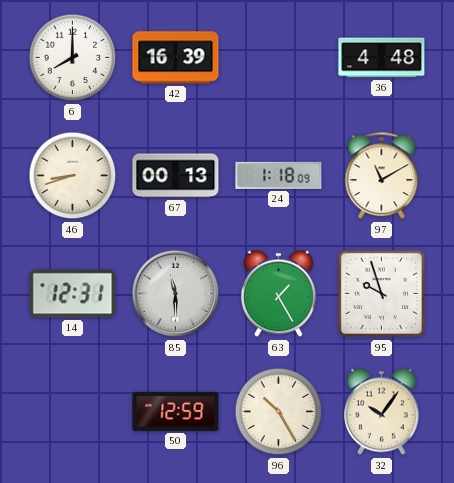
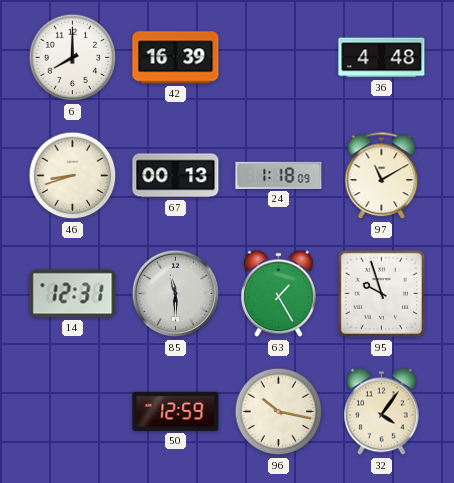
96: 10:25 -> 10:17 (279, 412)
32: 10:06 -> 4:06 (382, 412)
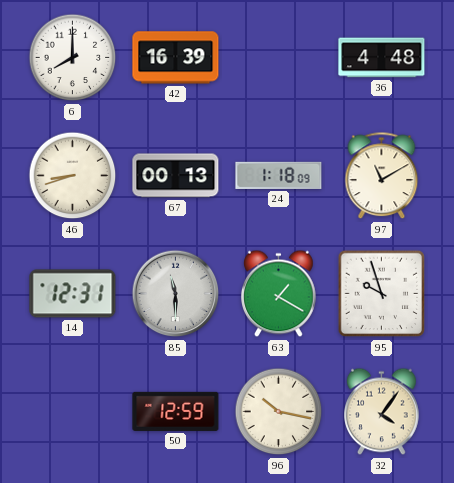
63: 1:25 -> 1:20 (279, 294)
